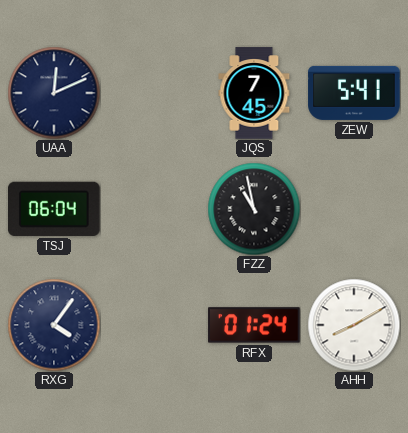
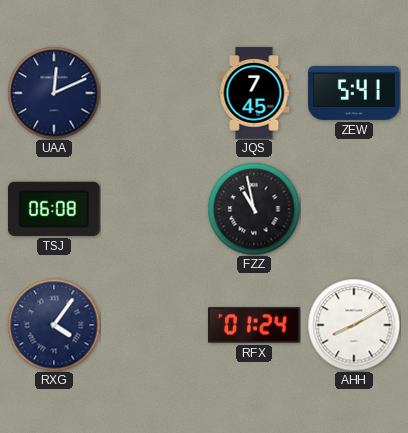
TSJ: 06:04 -> 06:08 (54, 209)
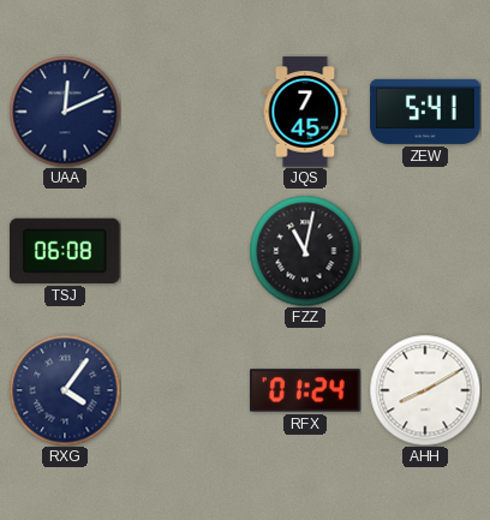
FZZ: 10:58 -> 11:02 (305, 251)
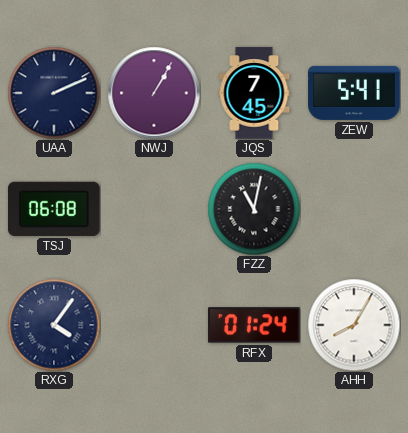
UAA: 12:11 -> 2:11 (54, 93)
NWJ: none -> 1:05 (154, 93)
AHH: 8:10 -> 8:05 (354, 325)
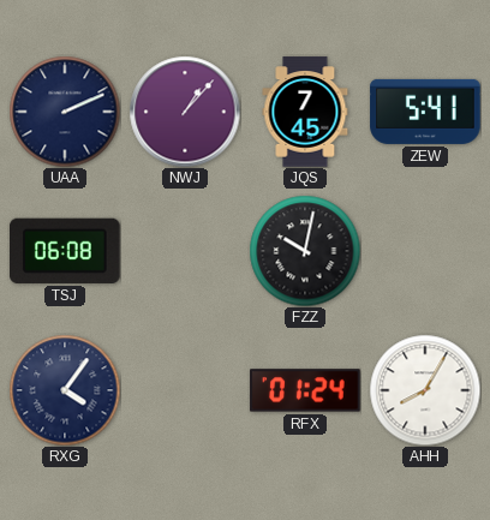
NWJ: 1:05 -> 1:07 (185, 112)
FZZ: 11:02 -> 10:02 (305, 251)
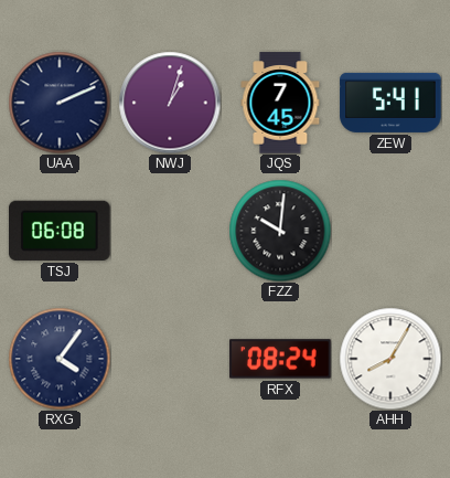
NWJ: 1:07 -> 1:03 (170, 103)
FZZ: 10:02 -> 10:01 (280, 231)
RFX: 01:24 -> 08:24 (280, 359)
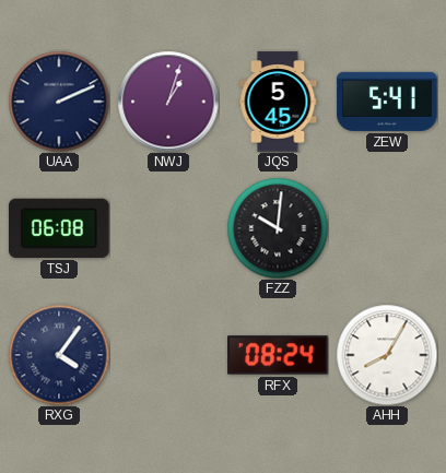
JQS: 7:45 -> 5:45 (278, 102)
